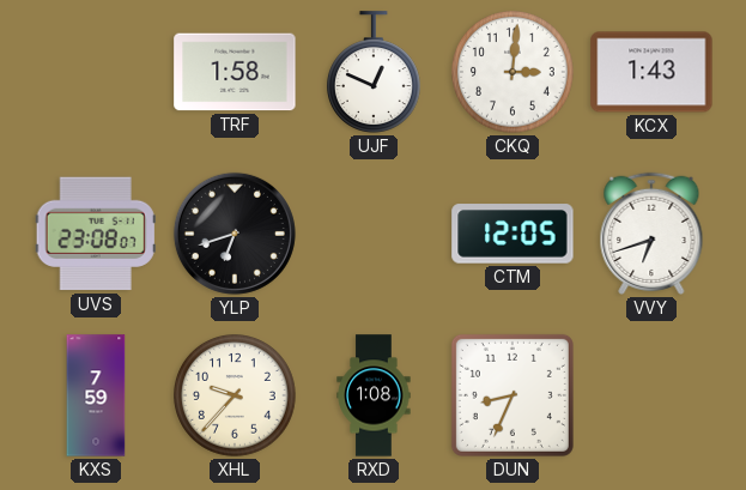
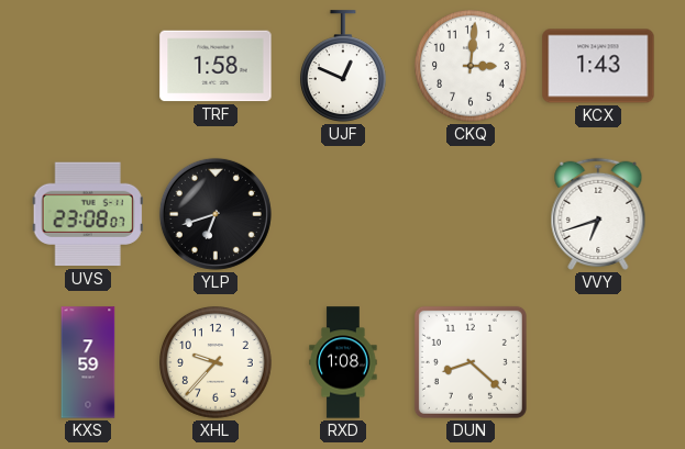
CTM: 12:05 -> none (513, 234)
DUN: 8:34 -> 8:22 (471, 362)
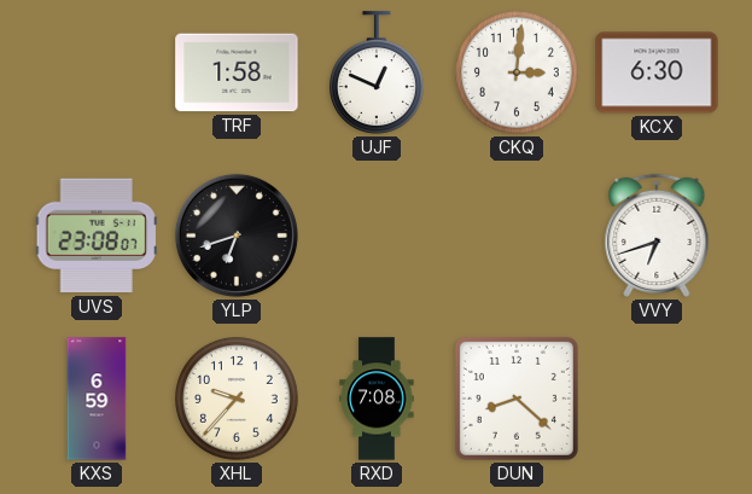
KCX: 1:43 -> 6:30 (657, 72)
KXS: 7:59 -> 6:59 (97, 399)
RXD: 1:08 -> 7:08 (377, 399)
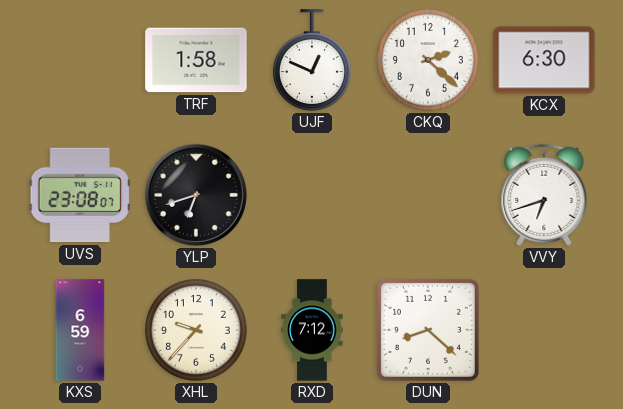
CKQ: 3:01 -> 2:22 (429, 61)
RXD: 7:08 -> 7:12 (312, 330)
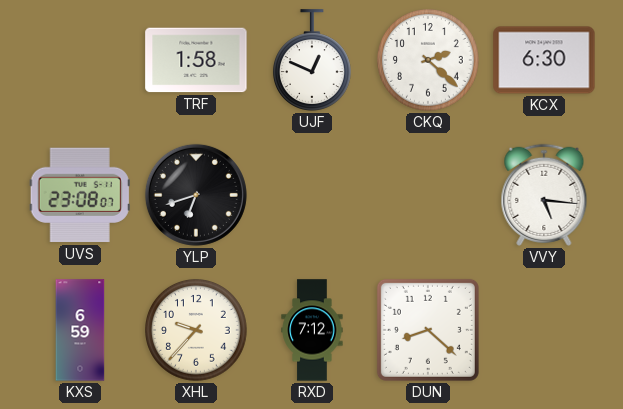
VVY: 6:42 -> 5:16 (544, 195)
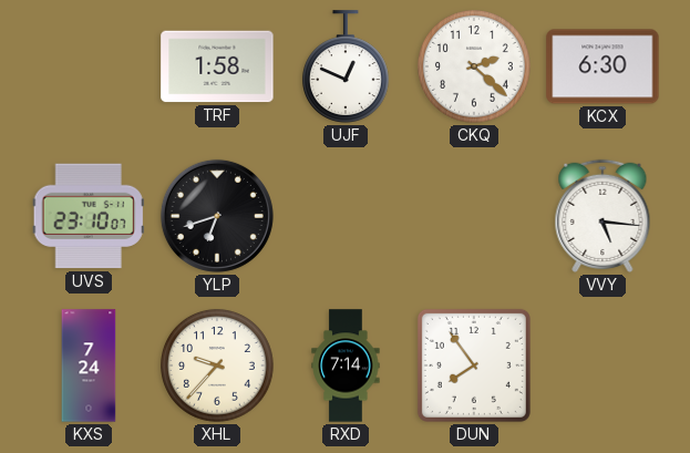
UVS: 23:08 -> 23:10 (89, 216)
KXS: 6:59 -> 7:24 (89, 366)
RXD: 7:12 -> 7:14 (346, 366)
DUN: 8:22 -> 7:54 (474, 366)
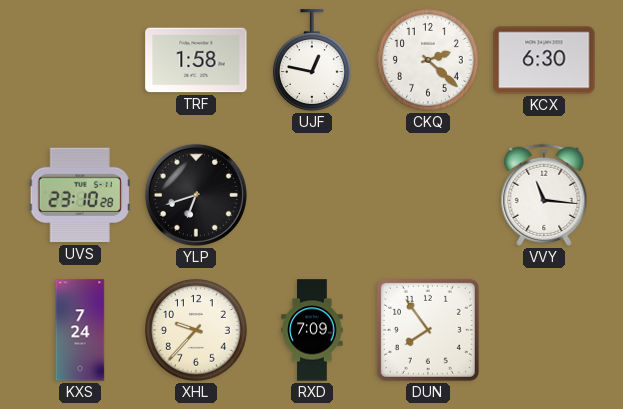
UJF: 12:49 -> 12:47 (312, 60)
UVS: 23:10:07 -> 23:10:28 (80, 195)
VVY: 5:16 -> 11:16 (544, 195)
RXD: 7:14 -> 7:09 (312, 330)
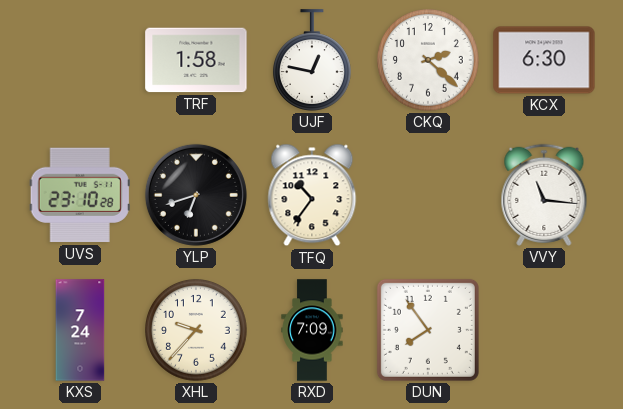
TFQ: none -> 10:36 (312, 195)
